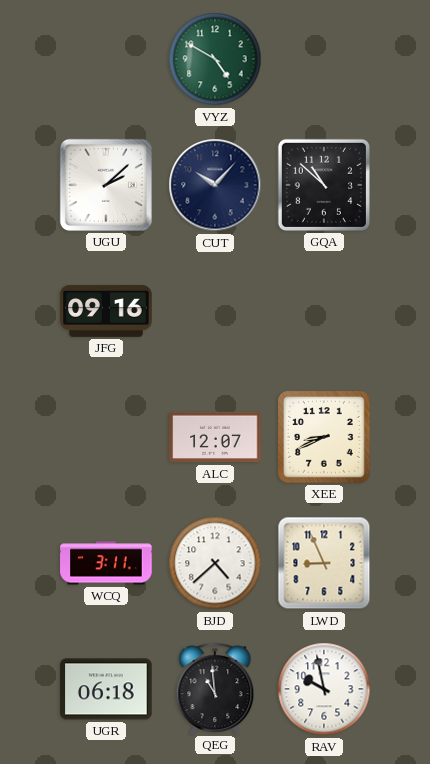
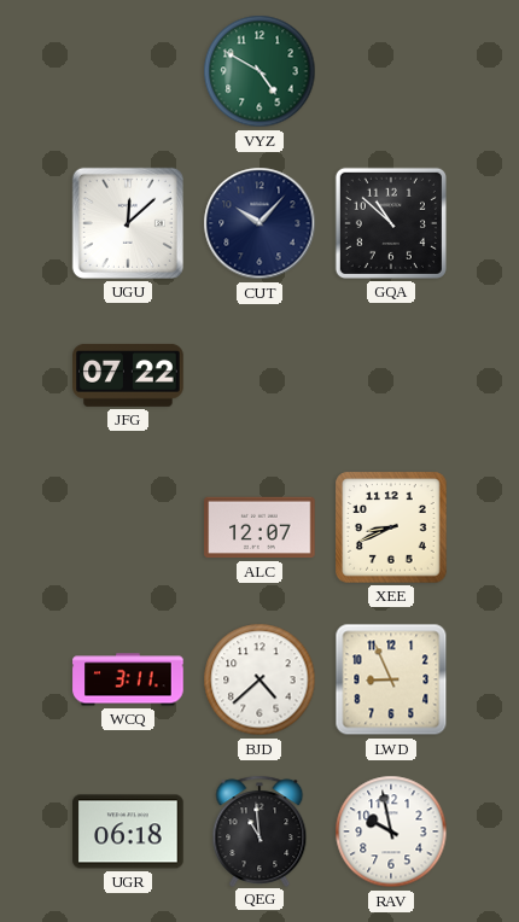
UGU: 2:08 -> 12:08 (128, 223)
JFG: 09:16 -> 07:22 (128, 375)
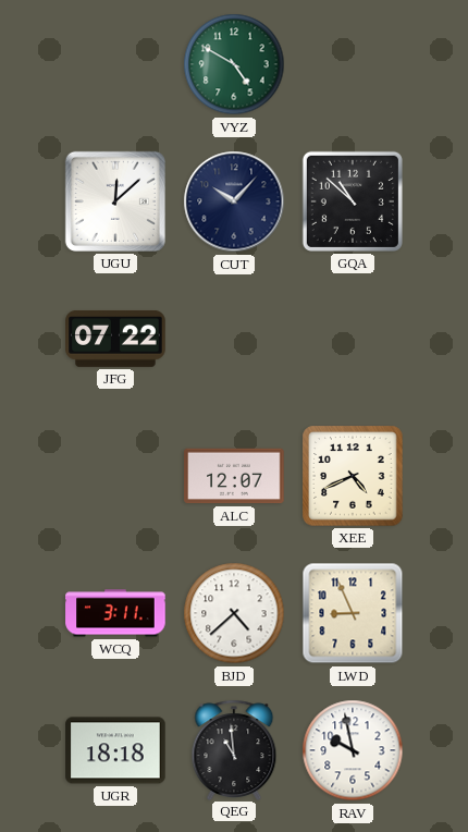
XEE: 8:41 -> 4:41 (353, 476)
UGR: 06:18 -> 18:18 (115, 750)
